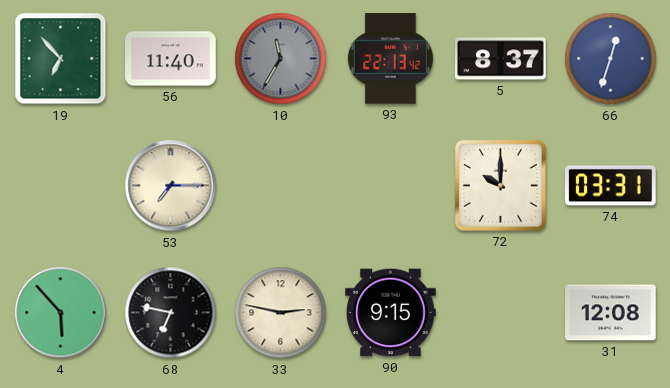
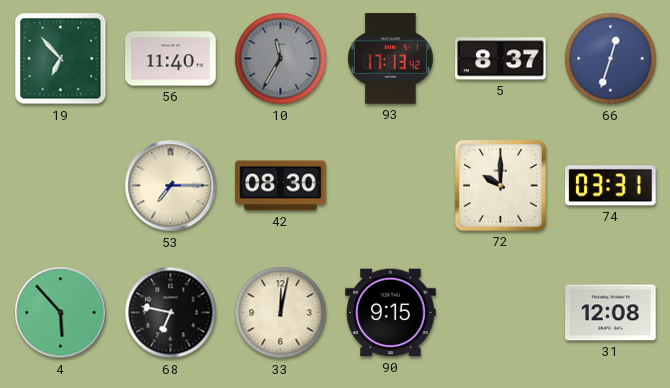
93: 22:13 -> 17:13 (390, 59)
42: none -> 08:30 (281, 186)
33: 2:47 -> 12:02 (281, 313)
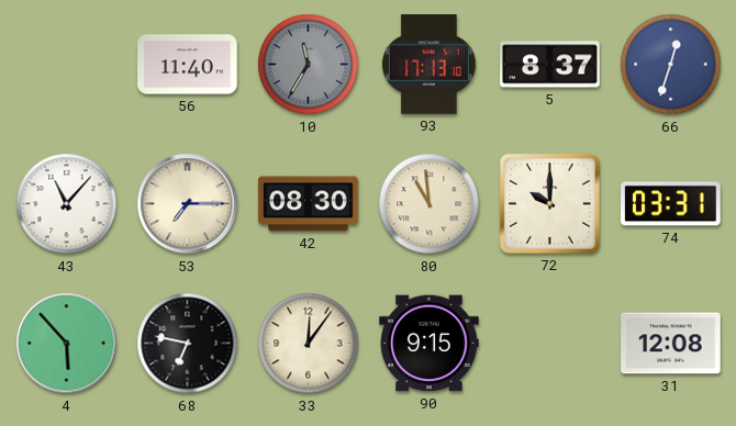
19: 6:53 -> none (61, 59)
93: 17:13:42 -> 17:13:10 (428, 65)
43: none -> 11:07 (67, 204)
80: none -> 10:59 (430, 204)
33: 12:02 -> 12:06 (309, 344)
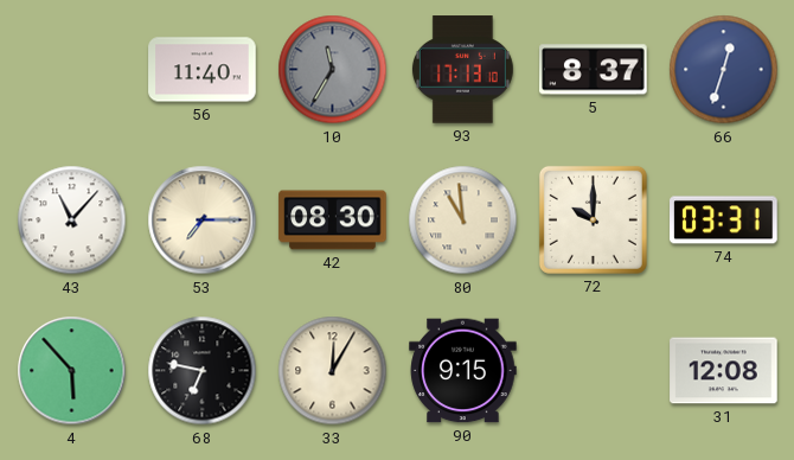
33: 12:06 -> 12:05 (333, 371)
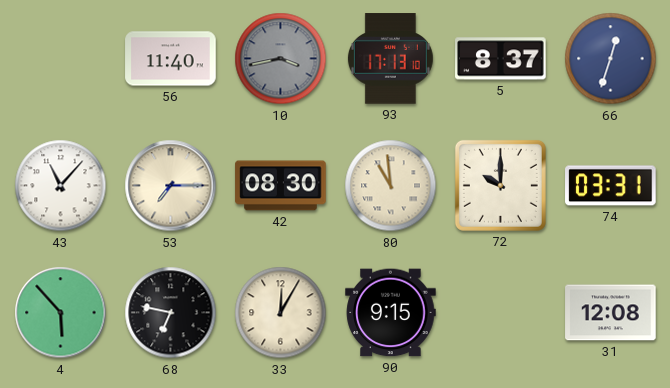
10: 11:35 -> 3:43 (281, 59)
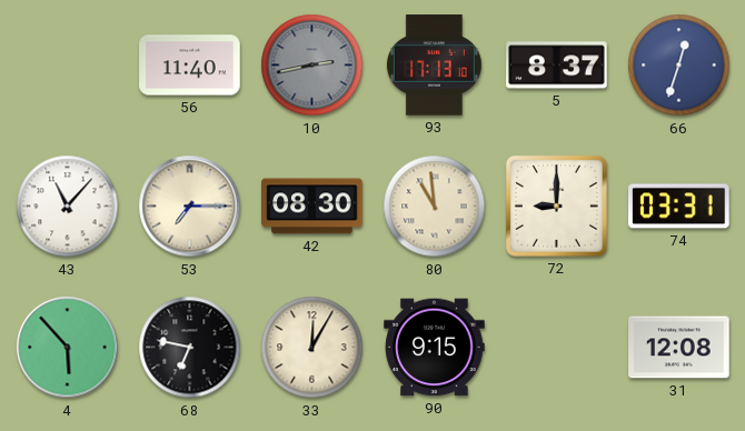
10: 3:43 -> 2:43 (312, 66)
72: 10:00 -> 9:00 (556, 206)
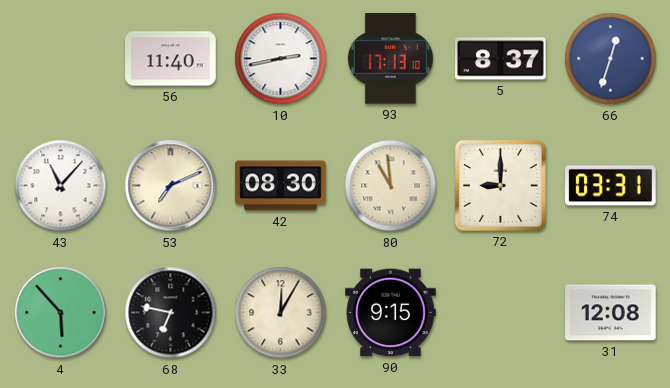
10 dial: grey -> white (281, 59)
53: 7:15 -> 7:11 (171, 186)
